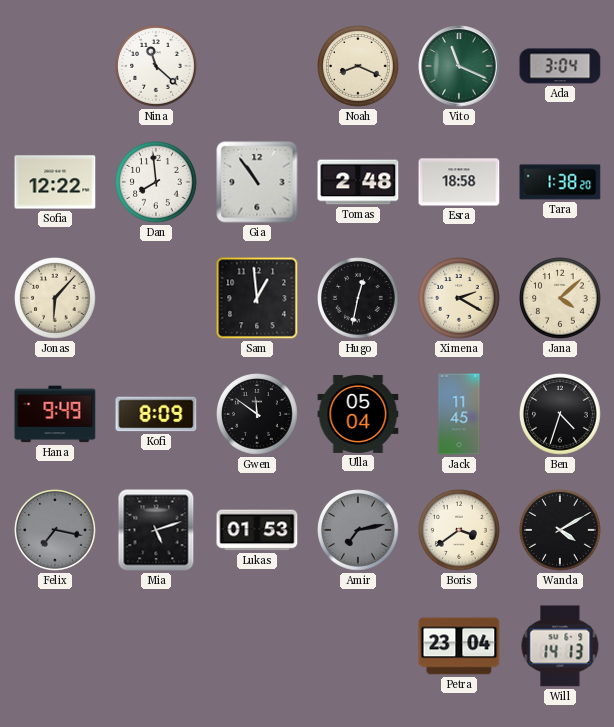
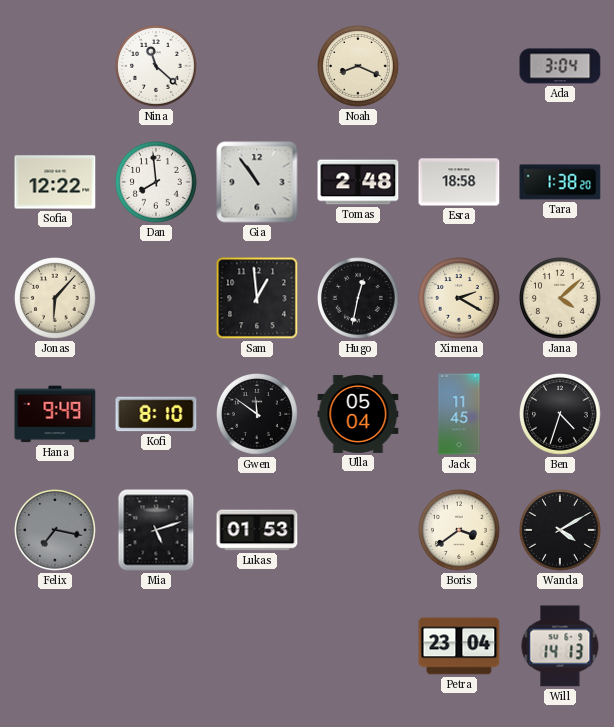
Vito: 11:19 -> none (459, 66)
Kofi: 8:09 -> 8:10 (156, 414)
Amir: 7:13 -> none (359, 531)
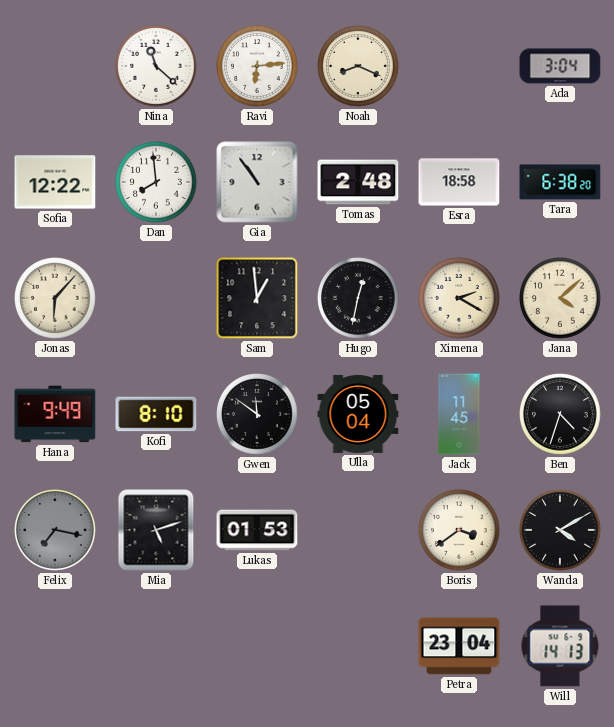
Ravi: none -> 6:14 (258, 67)
Tara: 1:38 -> 6:38 (560, 182)
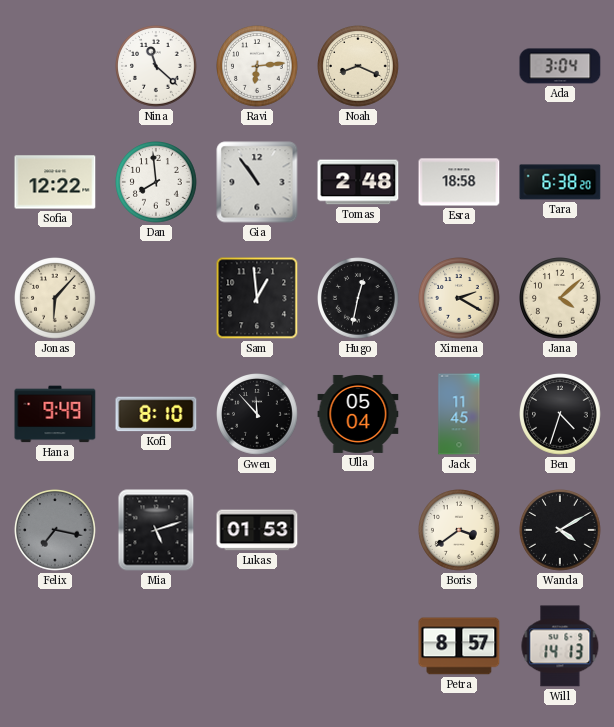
Gwen: 11:51 -> 11:53 (258, 415)
Petra: 23:04 -> 8:57 (459, 646)
